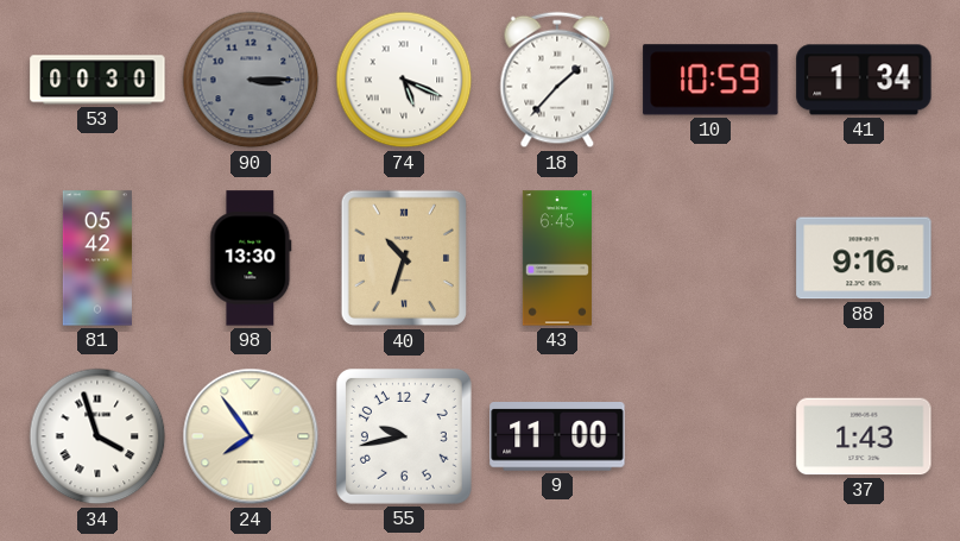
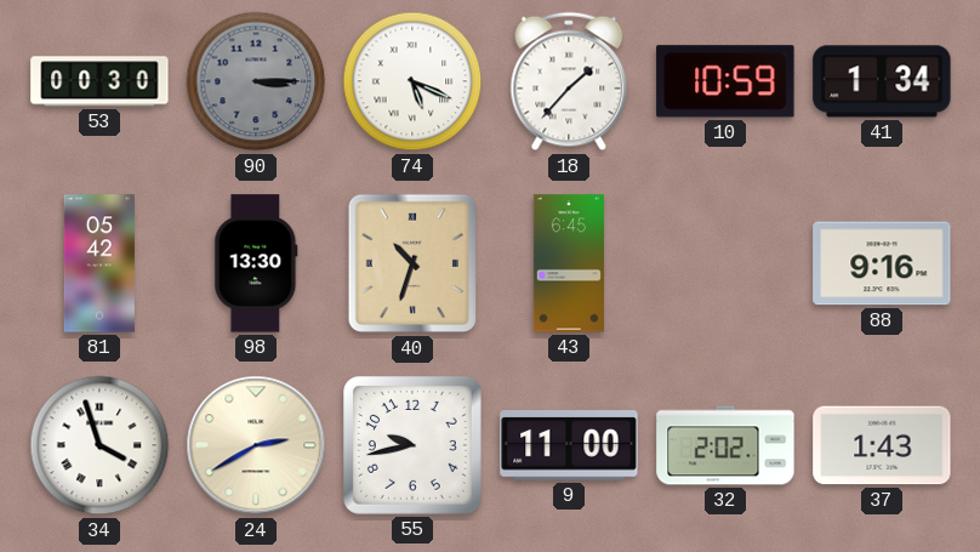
24: 7:54 -> 2:40 (256, 445)
32: none -> 2:02 (725, 445)
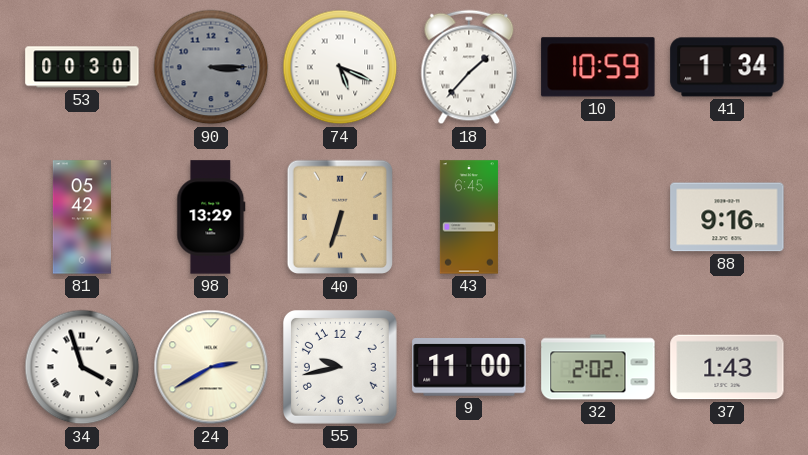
98: 13:30 -> 13:29 (211, 217)
40: 10:33 -> 6:33 (339, 217)
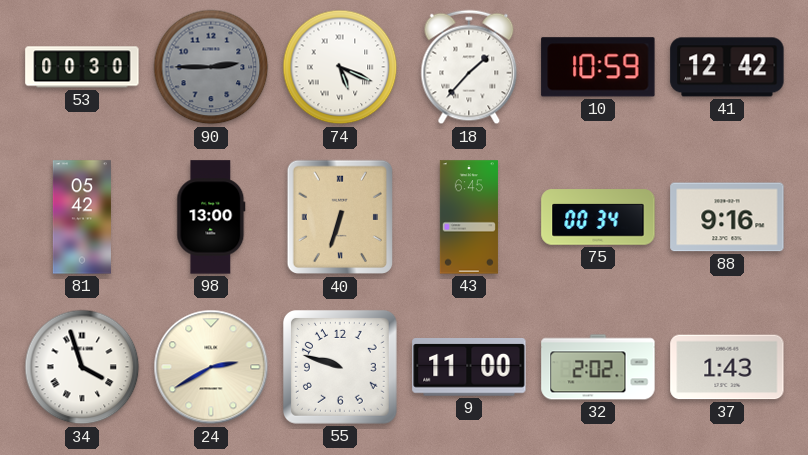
90: 3:15 -> 2:45 (211, 67)
41: 1:34 -> 12:42 (727, 67)
98: 13:29 -> 13:00 (211, 217)
75: none -> 00:34 (598, 217)
55: 9:43 -> 9:48 (340, 367)
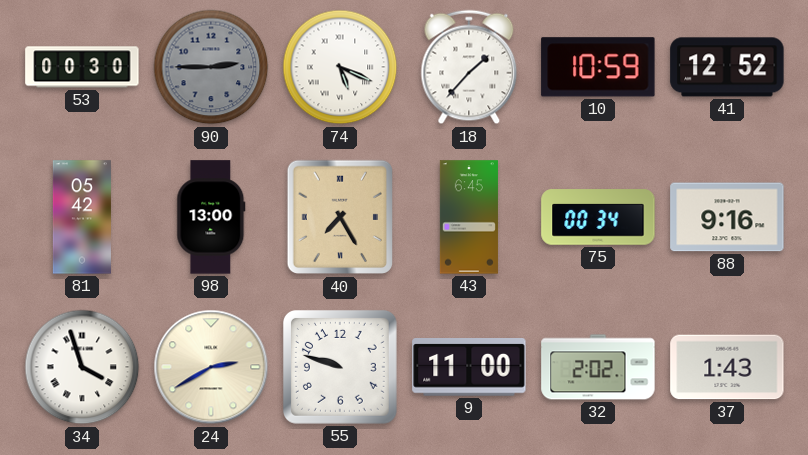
41: 12:42 -> 12:52 (727, 67)
40: 6:33 -> 7:25 (339, 217)
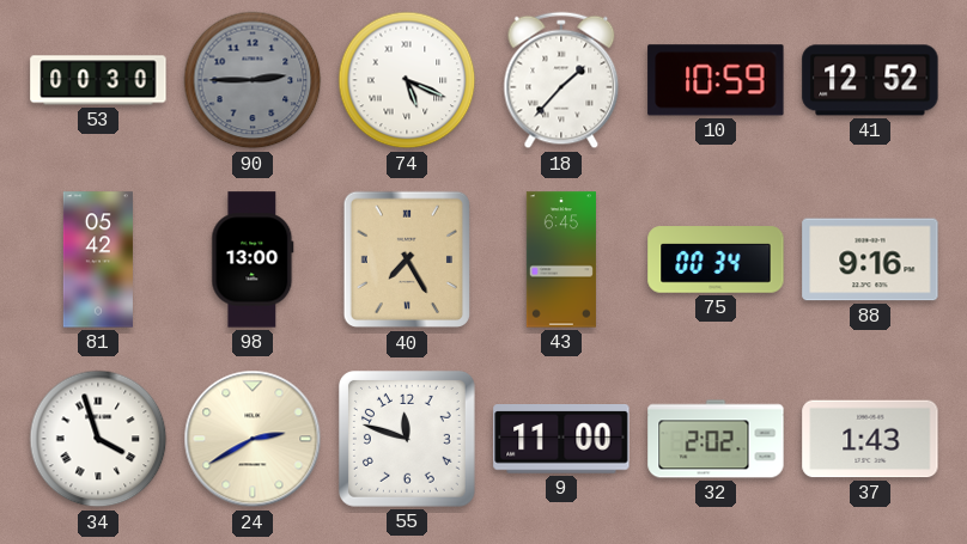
55: 9:48 -> 11:48 (407, 439)
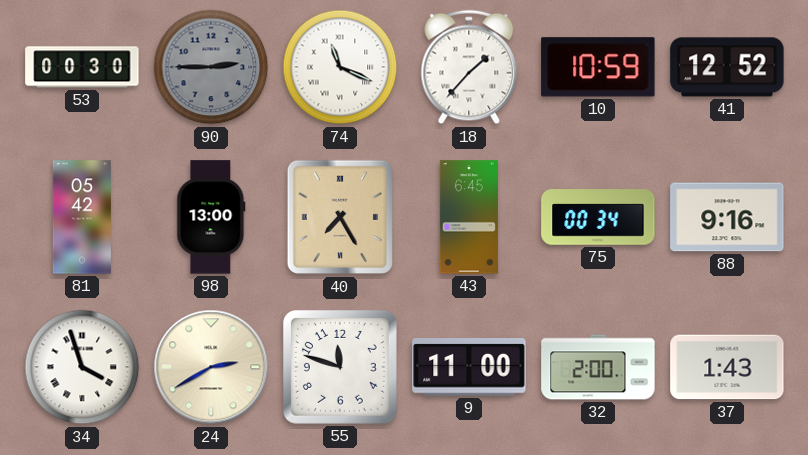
74: 5:19 -> 11:19 (340, 67)
32: 2:02 -> 2:00 (598, 367)
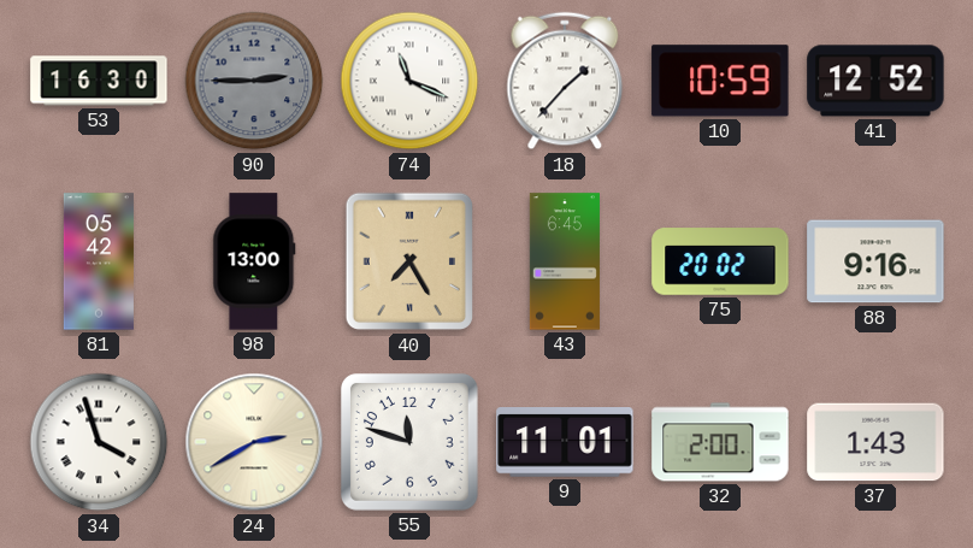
53: 00:30 -> 16:30 (99, 81)
75: 00:34 -> 20:02 (720, 261)
9: 11:00 -> 11:01 (565, 442)
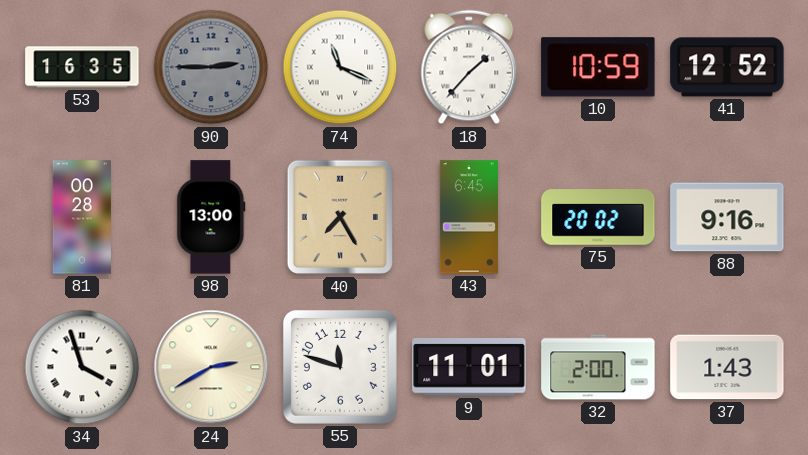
53: 16:30 -> 16:35 (82, 67)
81: 05:42 -> 00:28 (82, 217)
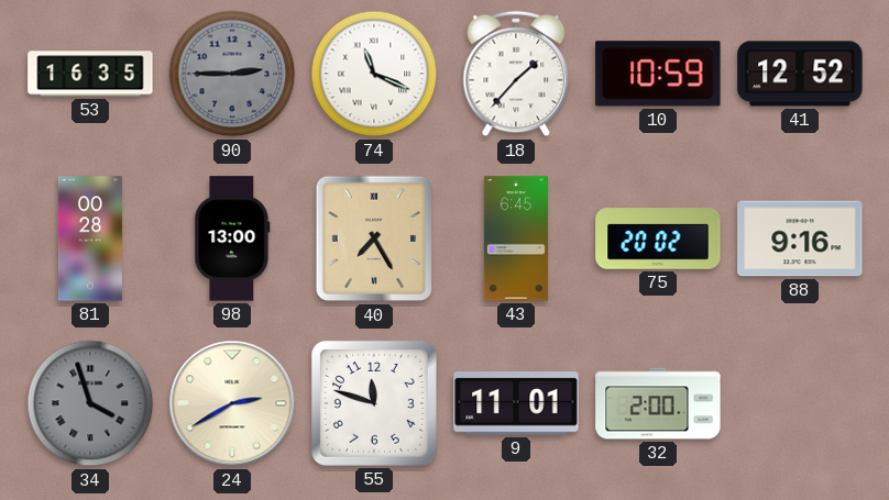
34 dial: white -> grey (90, 403)
37: 1:43 -> none (727, 367)
